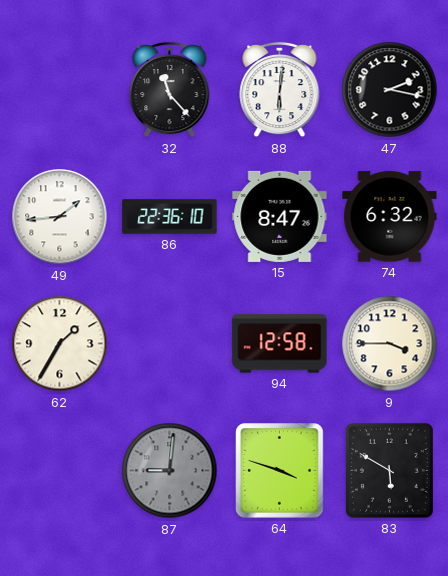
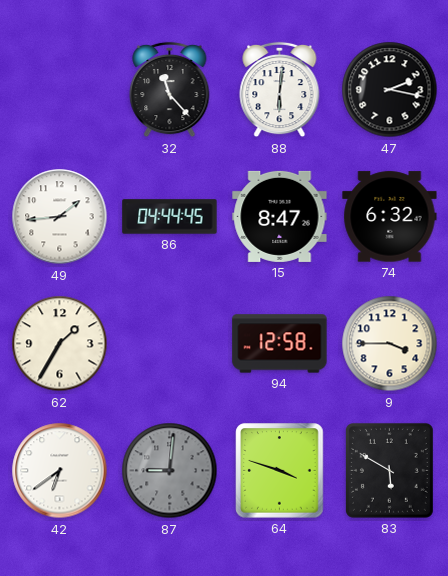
86: 22:36 -> 04:44 (170, 217)
42: none -> 6:39 (60, 471)
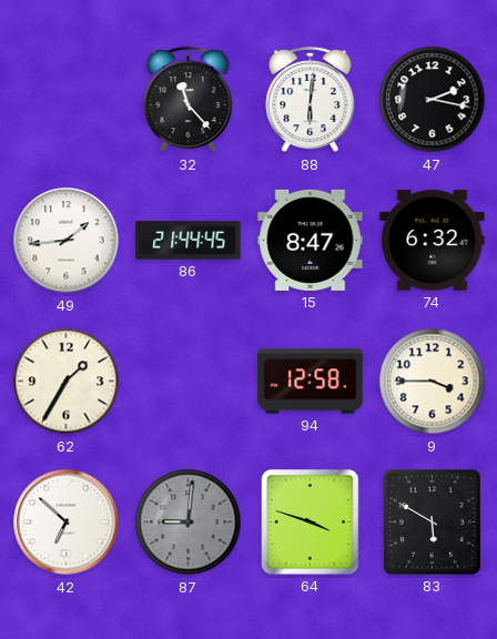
86: 04:44 -> 21:44 (189, 241)
42: 6:39 -> 6:52 (67, 523)
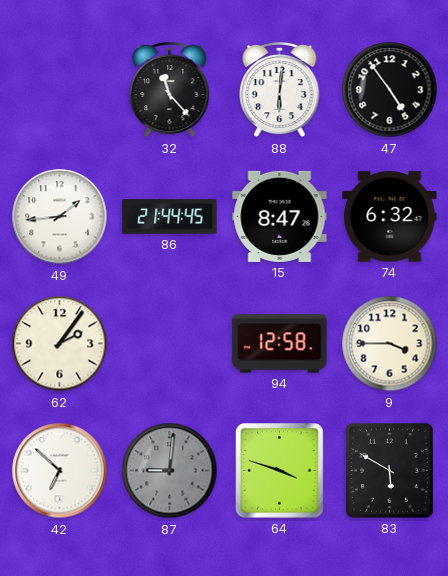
47: 2:17 -> 4:54 (390, 90)
62: 1:35 -> 2:06 (60, 344)
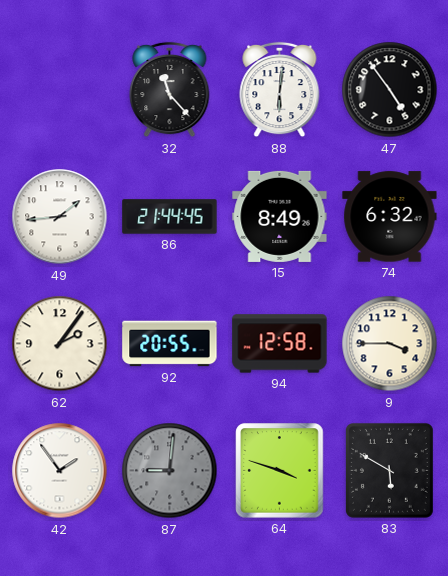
15: 8:47 -> 8:49 (280, 216)
92: none -> 20:55 (170, 344)
42: 6:52 -> 1:54 (60, 471)
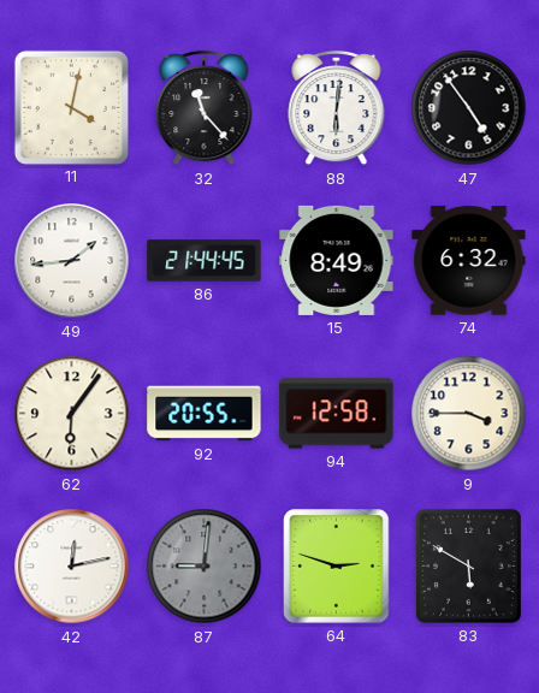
11: none -> 4:02 (71, 107)
62: 2:06 -> 6:06 (72, 414)
42: 1:54 -> 12:13 (72, 567)
64: 3:48 -> 2:48 (337, 567)
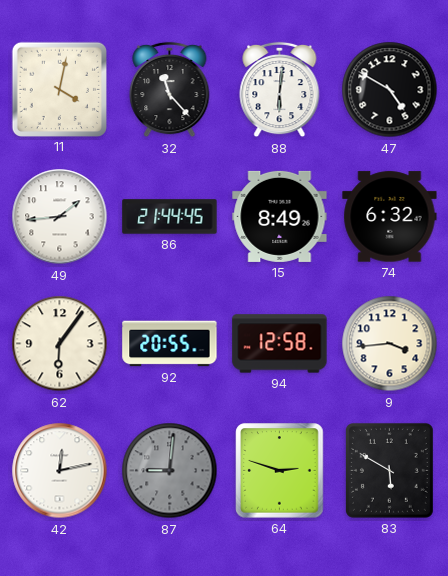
47: 4:54 -> 4:50 (390, 90)
9: 3:45 -> 3:44 (390, 344)
